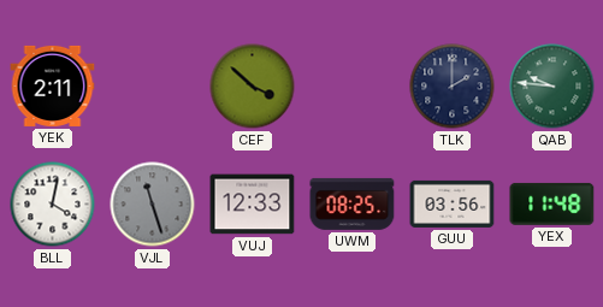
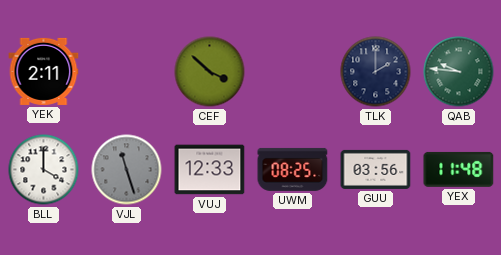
BLL: 4:02 -> 4:00 (44, 170)
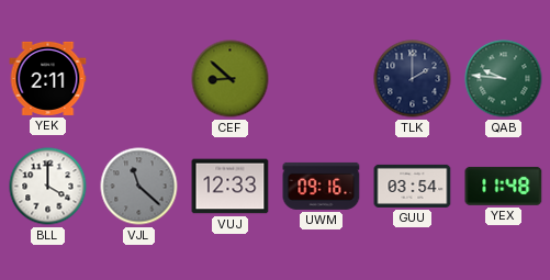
CEF: 3:52 -> 8:52 (231, 79)
VJL: 11:27 -> 11:22 (139, 187)
UWM: 08:25 -> 09:16 (322, 186)
GUU: 03:56 -> 03:54 (413, 186)
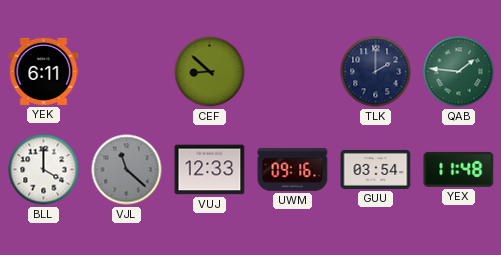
YEK: 2:11 -> 6:11 (44, 71)
QAB: 9:46 -> 1:46 (459, 72)
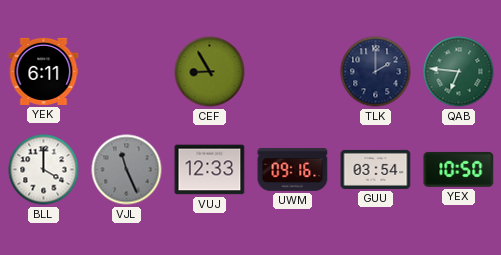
CEF: 8:52 -> 8:55 (210, 72)
QAB: 1:46 -> 6:46 (459, 72)
VJL: 11:22 -> 11:26 (127, 170)
YEX: 11:48 -> 10:50 (459, 169)
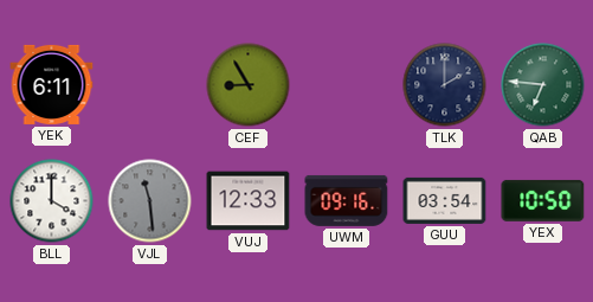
VJL: 11:26 -> 11:29 (150, 201)
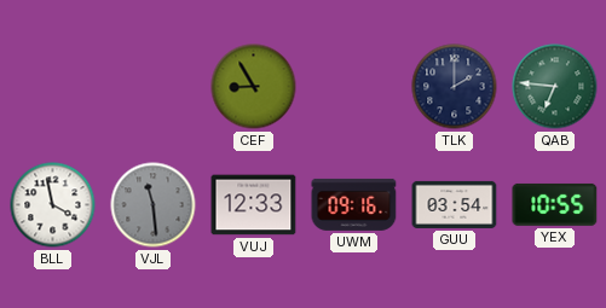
YEK: 6:11 -> none (52, 84)
BLL: 4:00 -> 3:58 (53, 205)
YEX: 10:50 -> 10:55 (555, 204)
